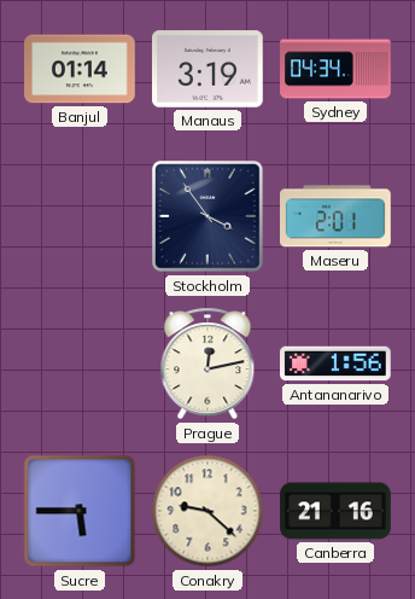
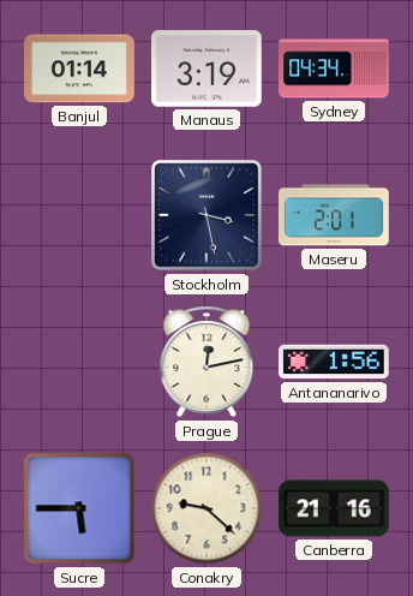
Stockholm: 3:54 -> 3:28 (206, 215)
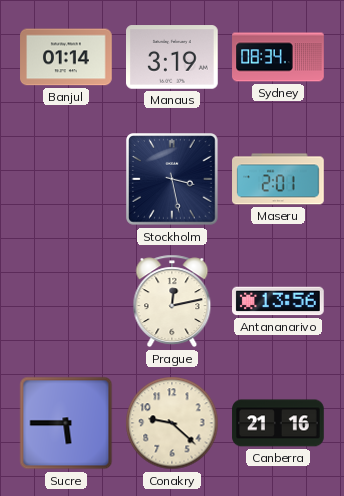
Sydney: 04:34 -> 08:34 (278, 57)
Antananarivo: 1:56 -> 13:56 (279, 301)
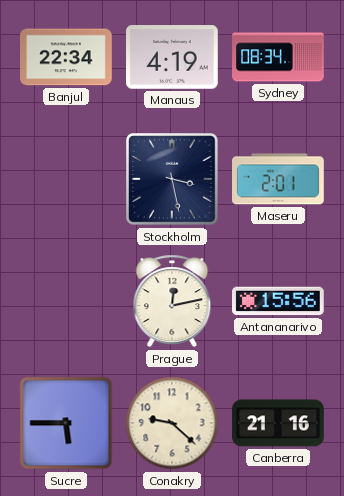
Banjul: 01:14 -> 22:34 (66, 57)
Manaus: 3:19 -> 4:19 (173, 57)
Antananarivo: 13:56 -> 15:56 (279, 301)
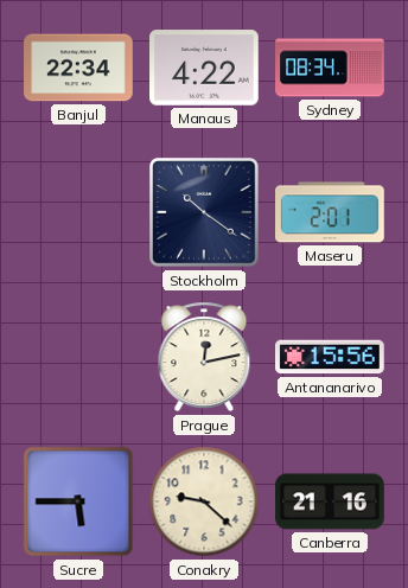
Manaus: 4:19 -> 4:22 (205, 68)
Stockholm: 3:28 -> 10:21 (204, 212)
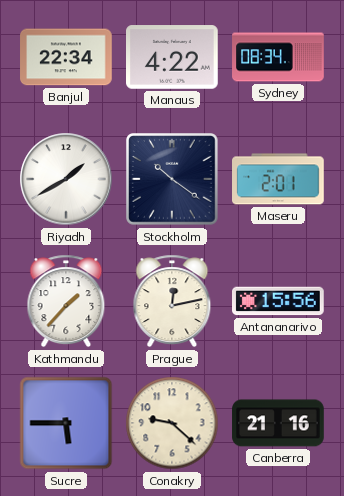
Riyadh: none -> 1:40 (66, 179)
Kathmandu: none -> 1:37 (66, 301)
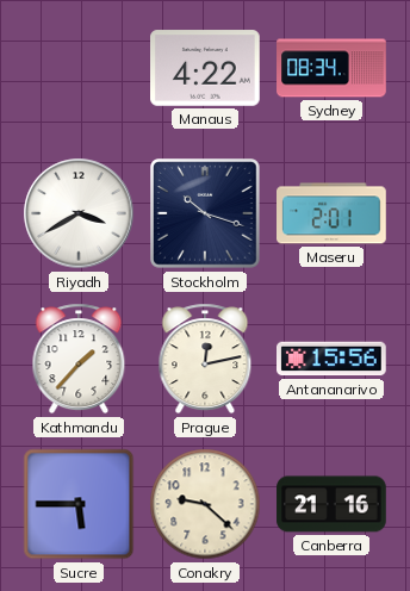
Banjul: 22:34 -> none (66, 57)
Riyadh: 1:40 -> 3:40 (79, 213)
Stockholm: 10:21 -> 10:18 (205, 213)
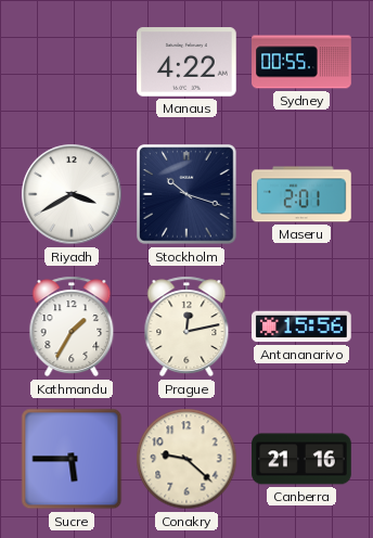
Sydney: 08:34 -> 00:55 (301, 62)
Kathmandu: 1:37 -> 1:35 (72, 326)
